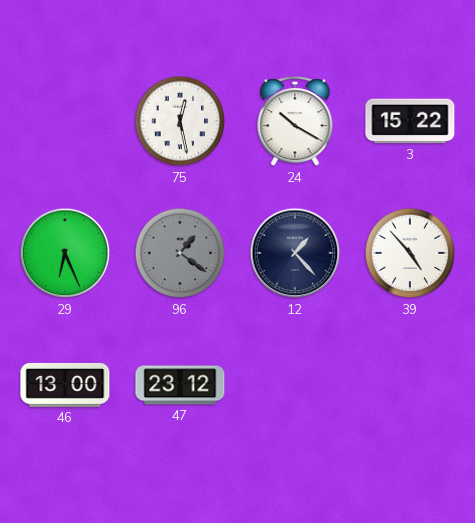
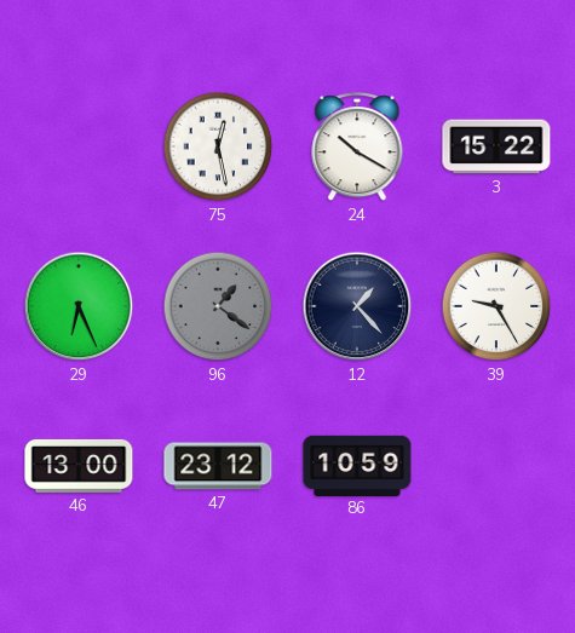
39: 4:53 -> 9:25 (496, 306)
86: none -> 10:59 (357, 465)
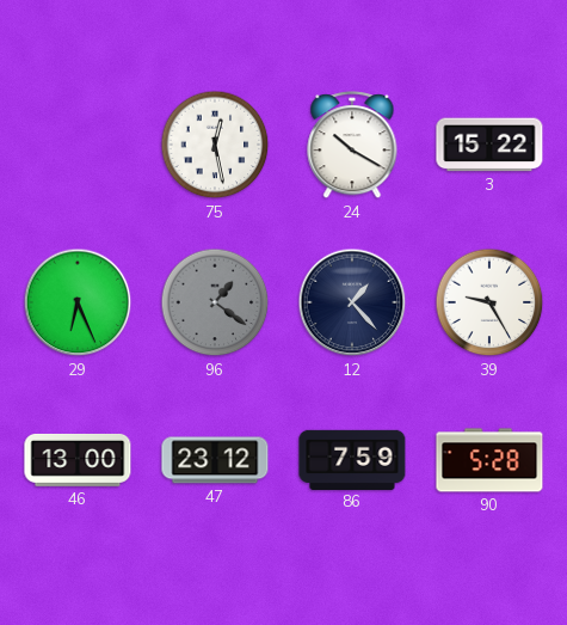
86: 10:59 -> 7:59 (352, 459)
90: none -> 5:28 (489, 460)
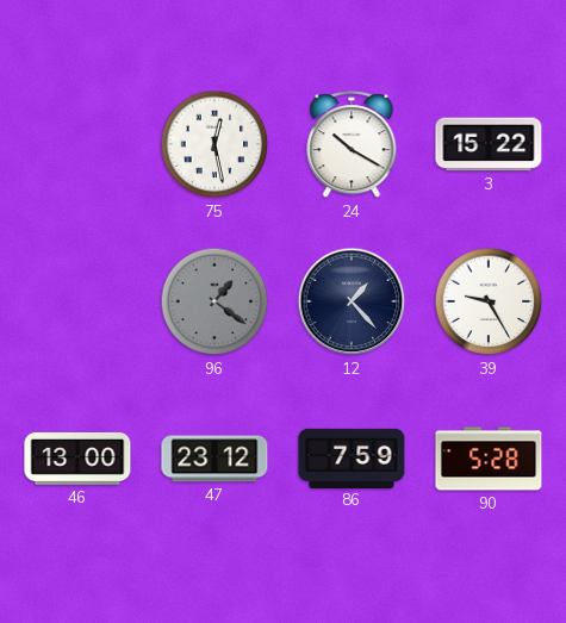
29: 6:26 -> none (78, 302)
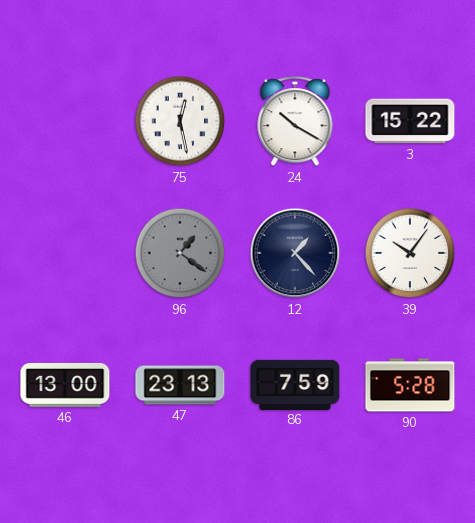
39: 9:25 -> 10:06 (410, 253)
47: 23:12 -> 23:13 (180, 385)
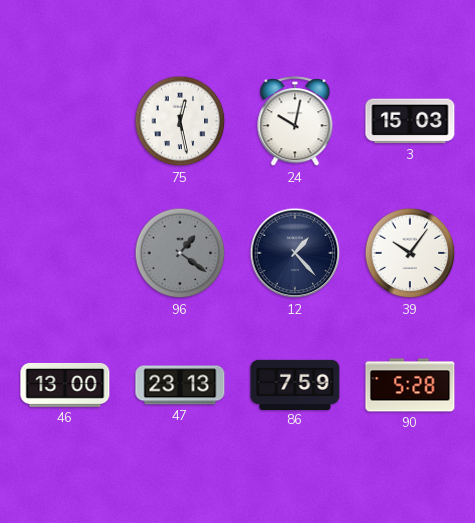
24: 10:20 -> 10:02 (295, 122)
3: 15:22 -> 15:03 (410, 121)
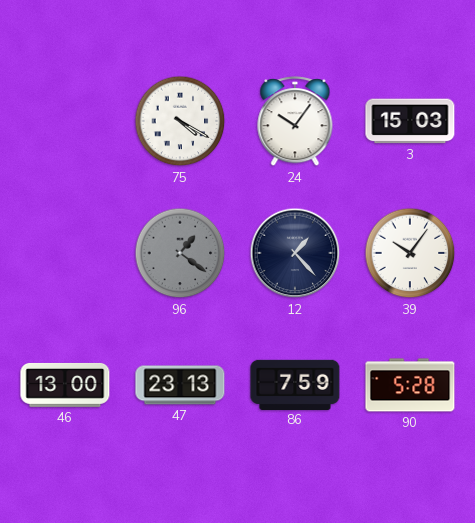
75: 12:28 -> 4:20 (180, 121)
24: 10:02 -> 10:06 (295, 122)
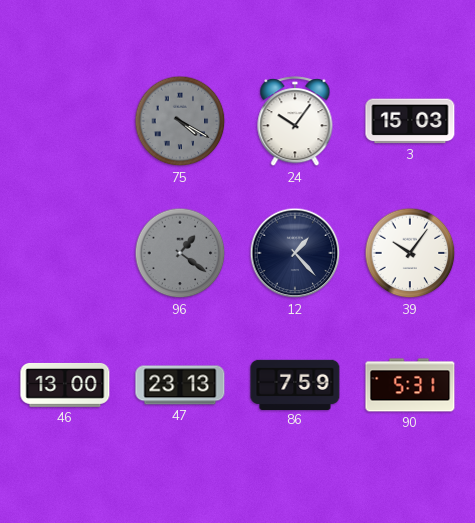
75 dial: white -> grey (180, 121)
90: 5:28 -> 5:31 (410, 385)
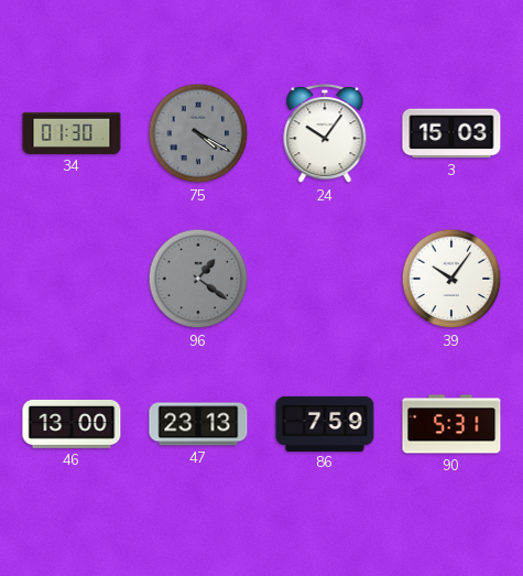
34: none -> 01:30 (72, 133)
12: 1:23 -> none (295, 253)
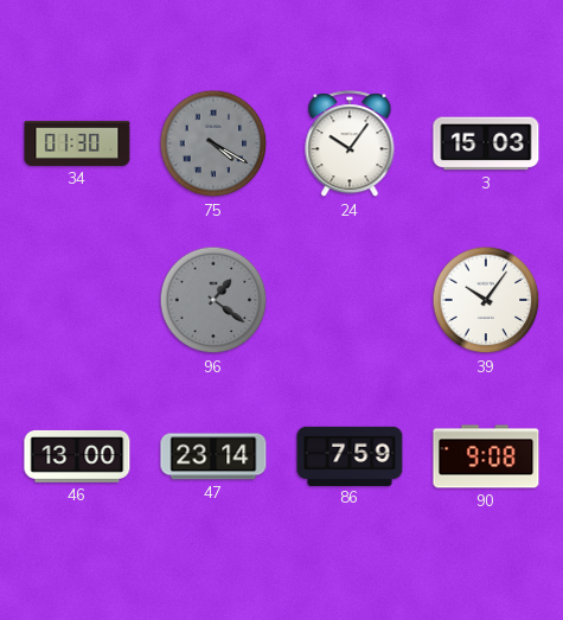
47: 23:13 -> 23:14 (213, 456)
90: 5:31 -> 9:08 (486, 456)
